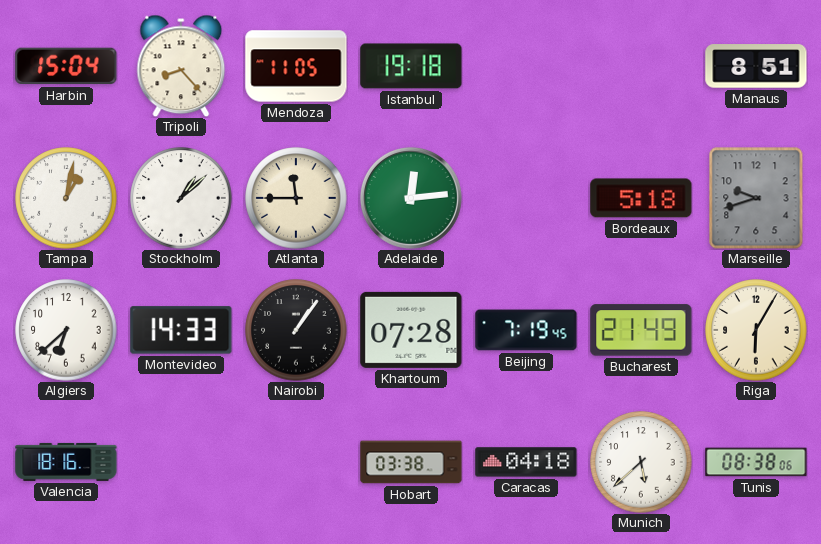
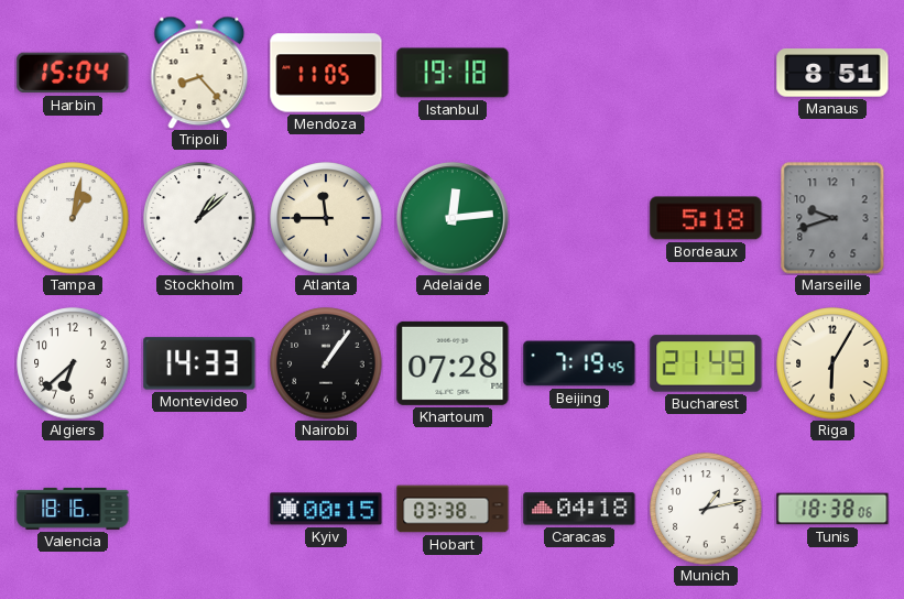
Kyiv: none -> 00:15 (326, 509)
Munich: 5:38 -> 1:13 (706, 509)
Tunis: 08:38 -> 18:38 (832, 509)
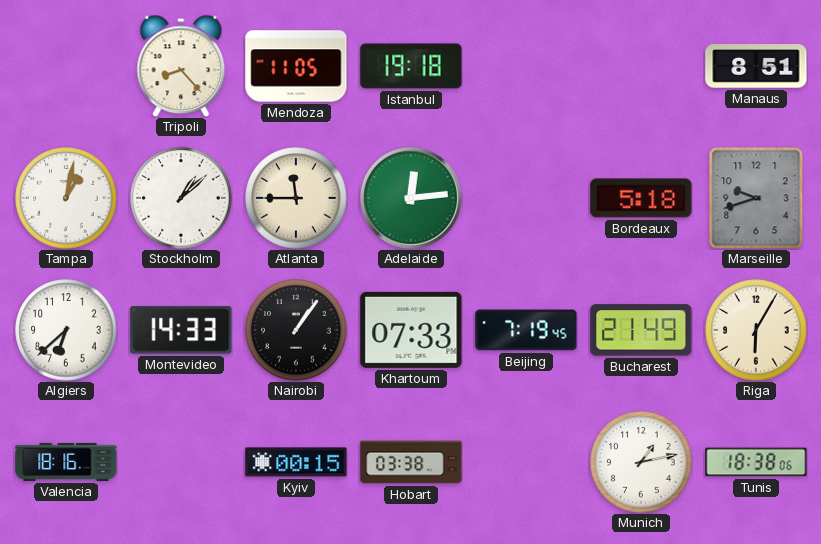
Harbin: 15:04 -> none (73, 73)
Khartoum: 07:28 -> 07:33 (411, 330)
Caracas: 04:18 -> none (579, 509)
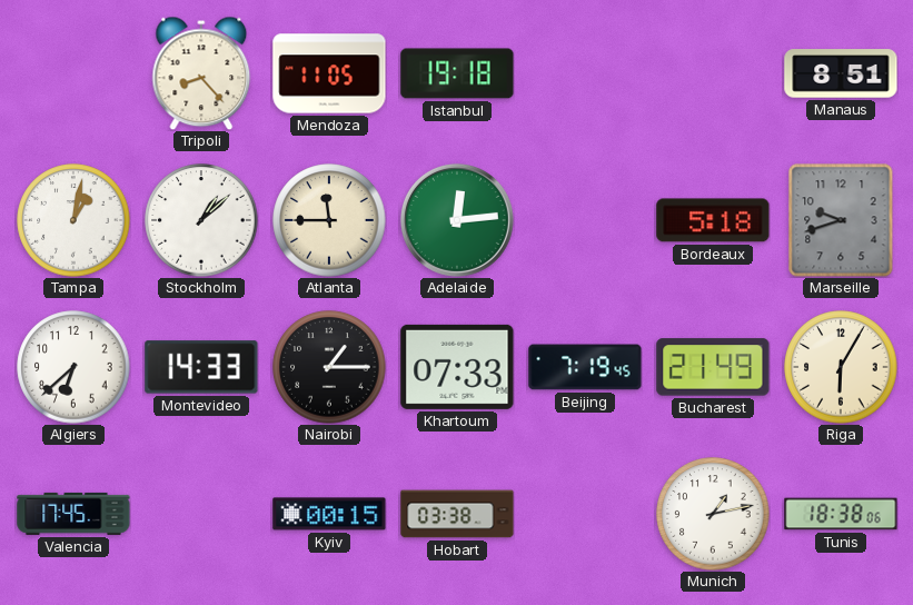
Nairobi: 1:06 -> 1:15 (329, 367)
Valencia: 18:16 -> 17:45 (73, 514)
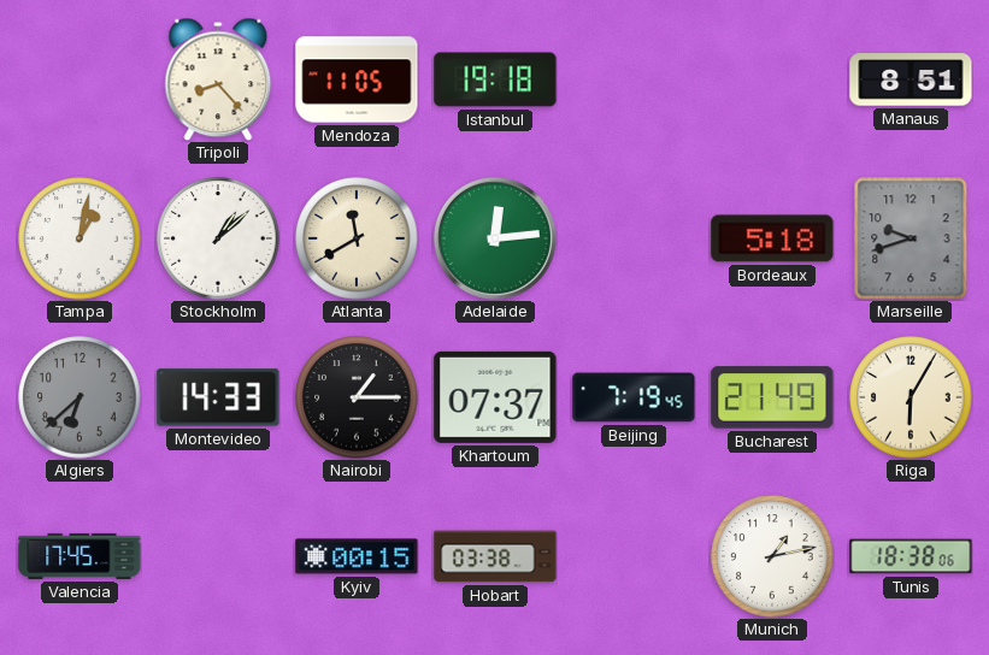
Atlanta: 11:45 -> 11:40 (357, 238)
Algiers dial: white -> grey (80, 397)
Khartoum: 07:33 -> 07:37 (495, 397)
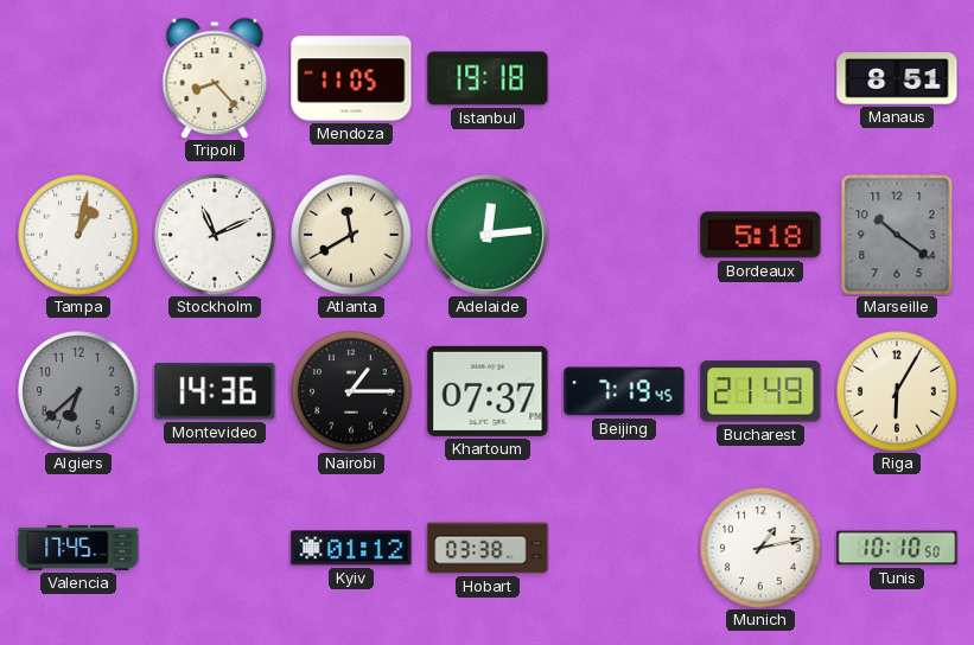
Stockholm: 1:08 -> 11:11 (215, 235)
Marseille: 9:42 -> 10:21 (897, 235)
Montevideo: 14:33 -> 14:36 (215, 391)
Kyiv: 00:15 -> 01:12 (351, 548)
Tunis: 18:38 -> 10:10 (897, 548)
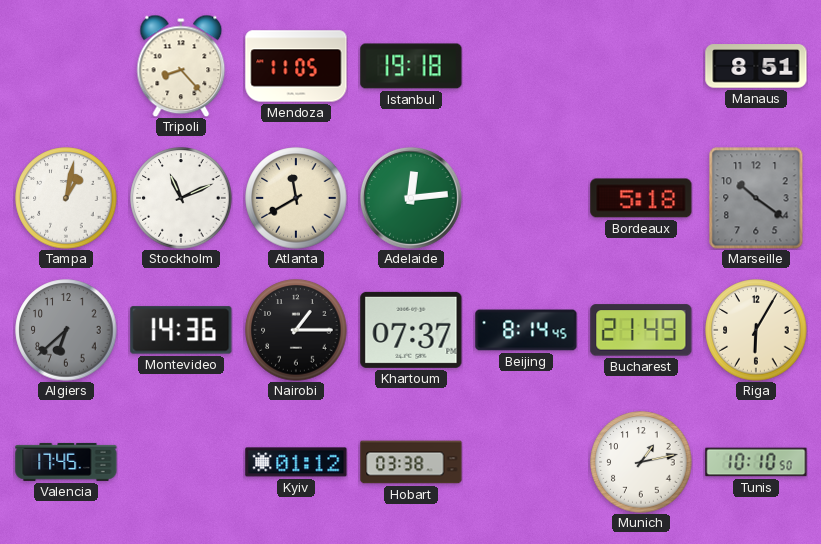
Beijing: 7:19 -> 8:14 (526, 330)
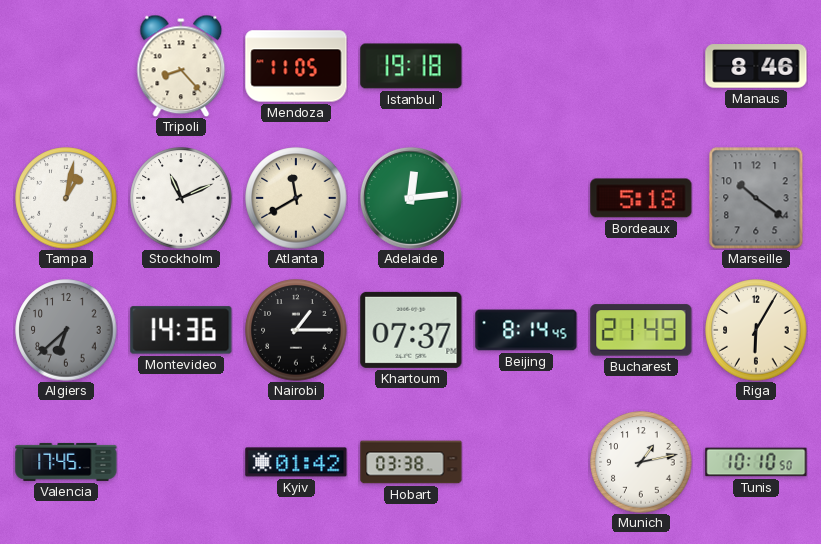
Manaus: 8:51 -> 8:46 (756, 66)
Kyiv: 01:12 -> 01:42 (296, 462)
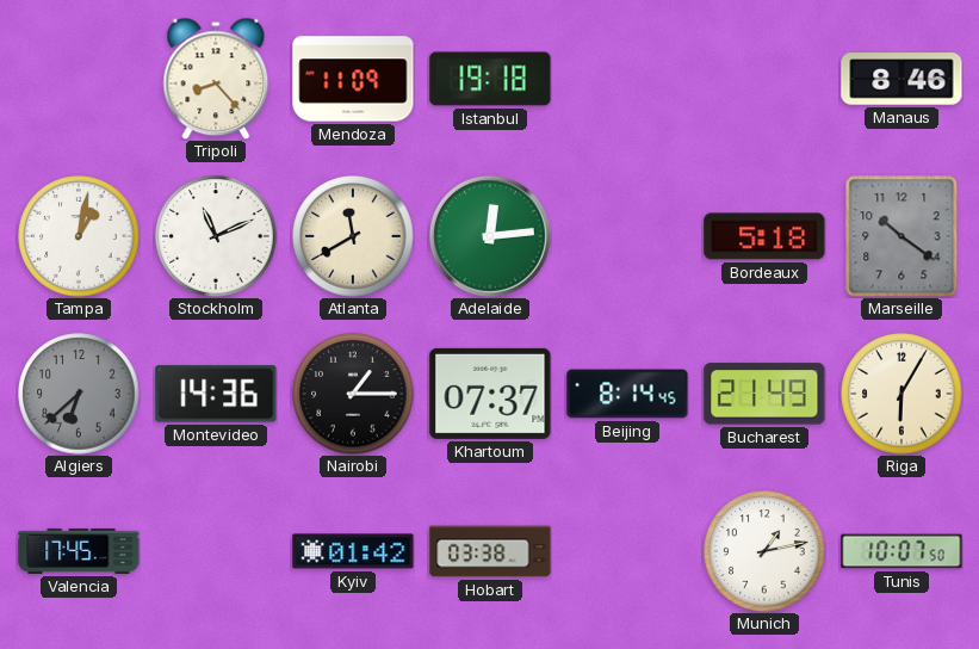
Mendoza: 11:05 -> 11:09 (353, 79)
Tunis: 10:10 -> 10:07 (901, 551)
